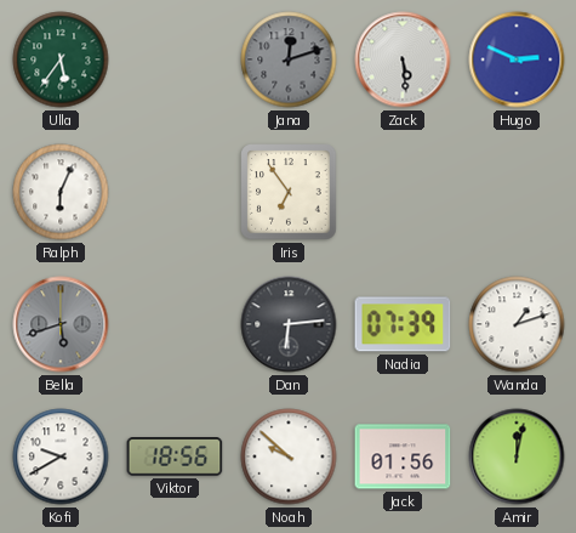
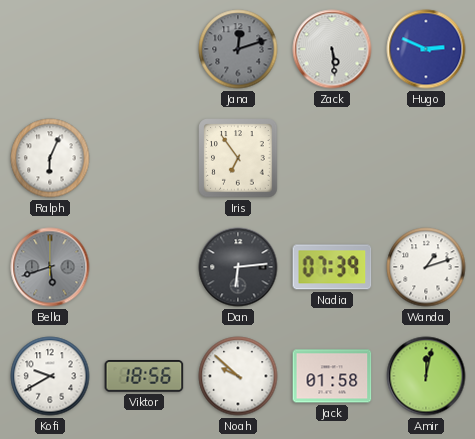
Ulla: 5:36 -> none (61, 59)
Jack: 01:56 -> 01:58 (332, 376)
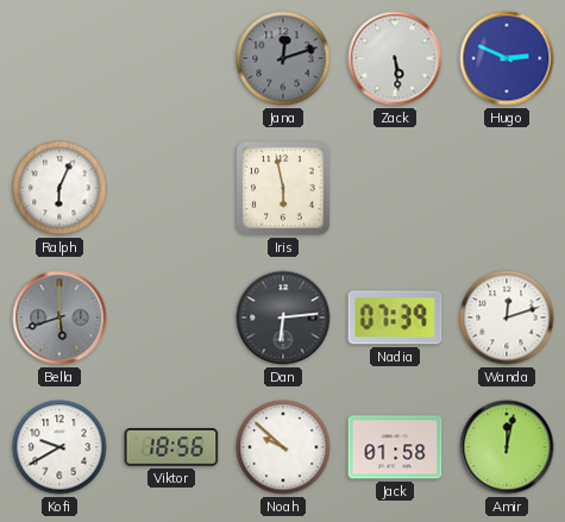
Iris: 6:54 -> 5:58 (283, 188)
Wanda: 1:12 -> 12:12 (507, 317)
